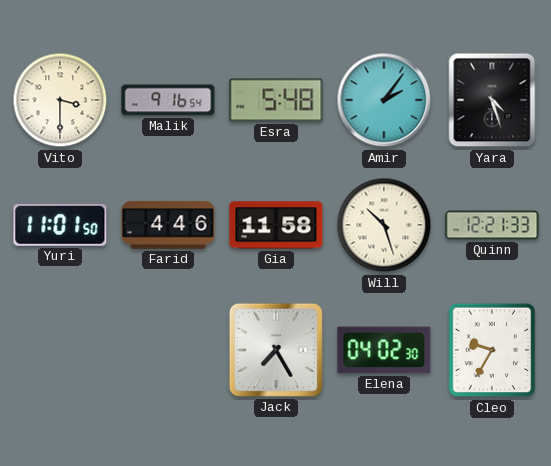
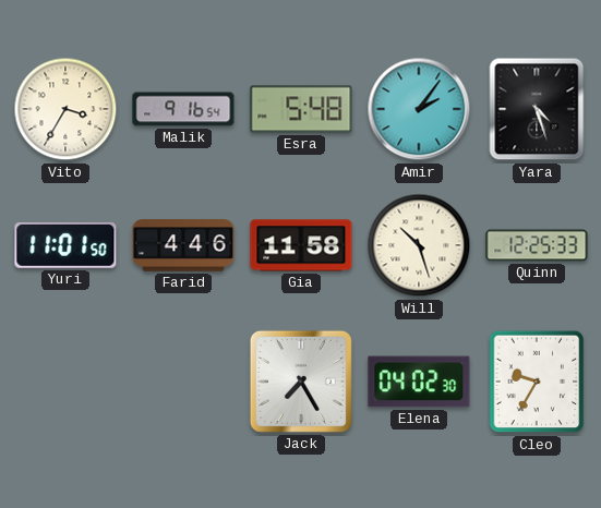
Vito: 3:30 -> 3:35 (65, 109)
Quinn: 12:21 -> 12:25 (537, 245)
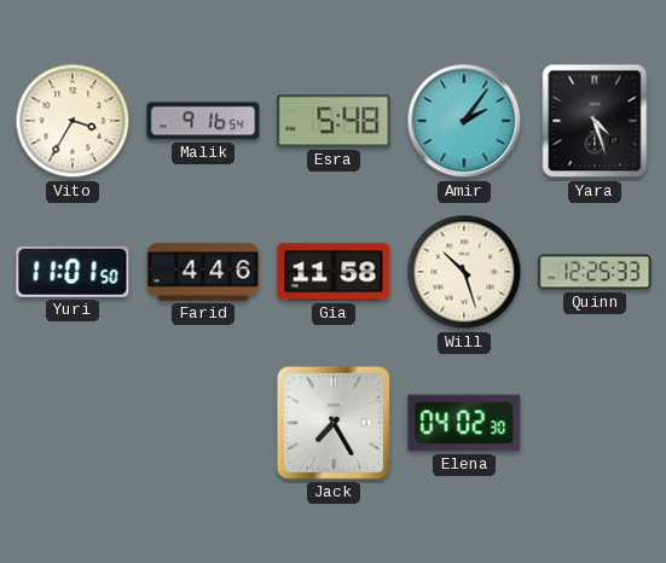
Cleo: 9:35 -> none (537, 382)
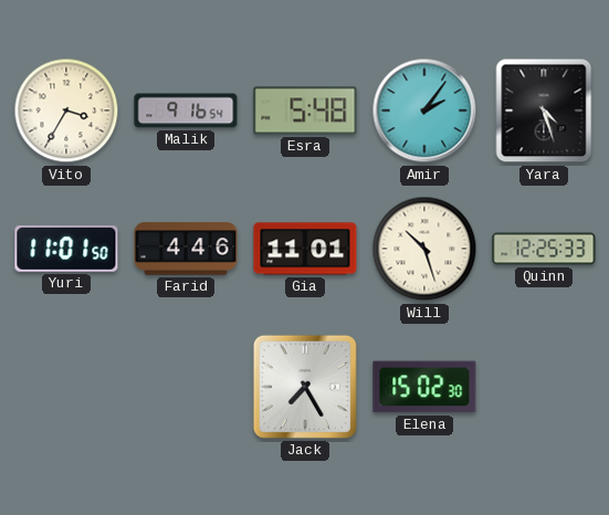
Gia: 11:58 -> 11:01 (305, 249)
Elena: 04:02 -> 15:02 (424, 387)
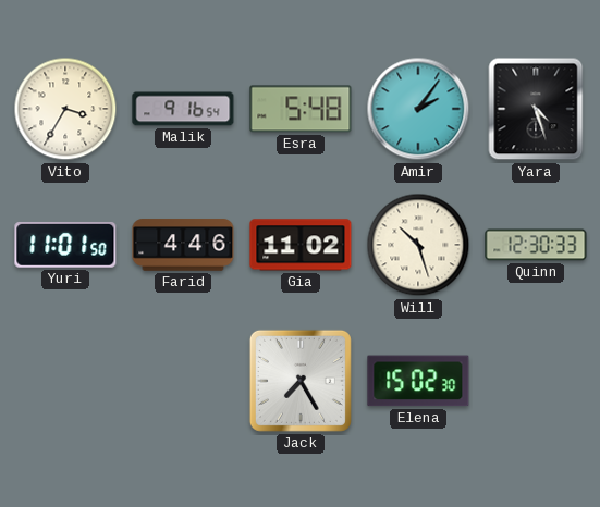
Gia: 11:01 -> 11:02 (301, 245)
Quinn: 12:25 -> 12:30 (536, 245)
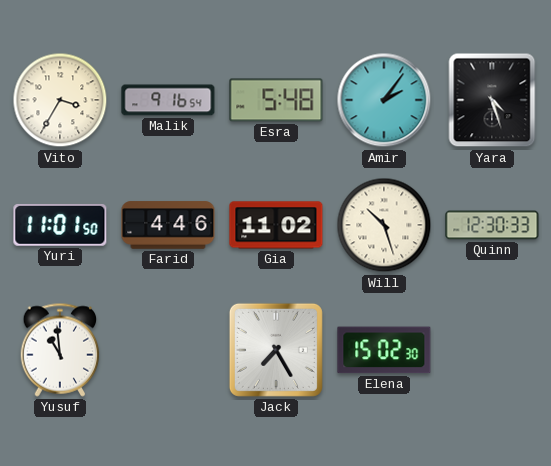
Yusuf: none -> 10:59 (60, 350)
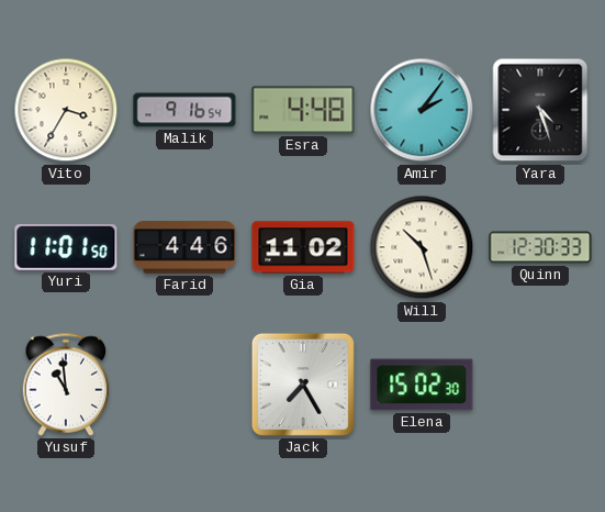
Esra: 5:48 -> 4:48 (303, 110)
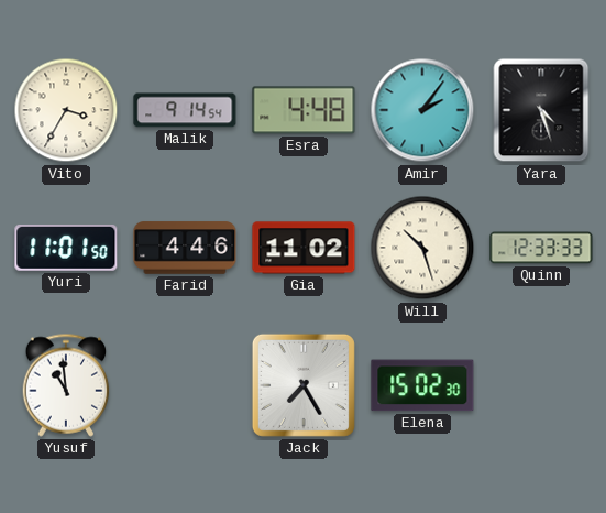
Malik: 9:16 -> 9:14 (185, 110)
Quinn: 12:30 -> 12:33 (541, 248)
